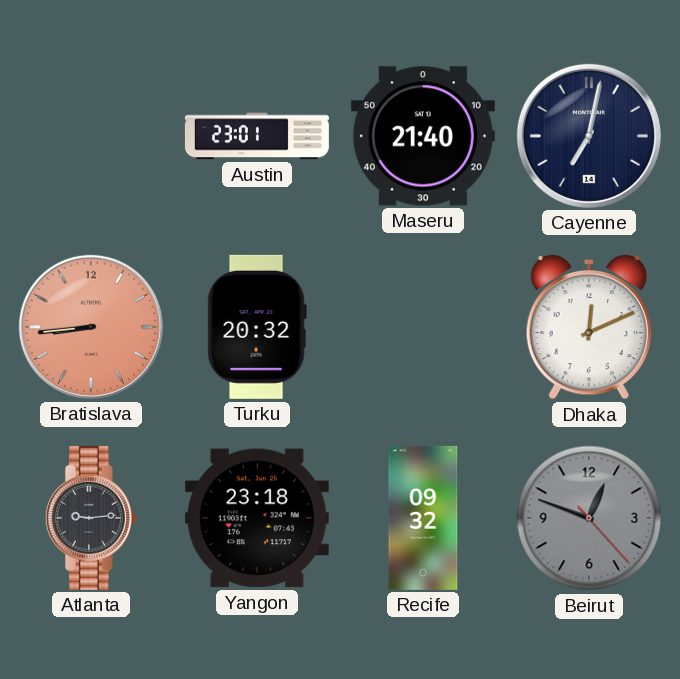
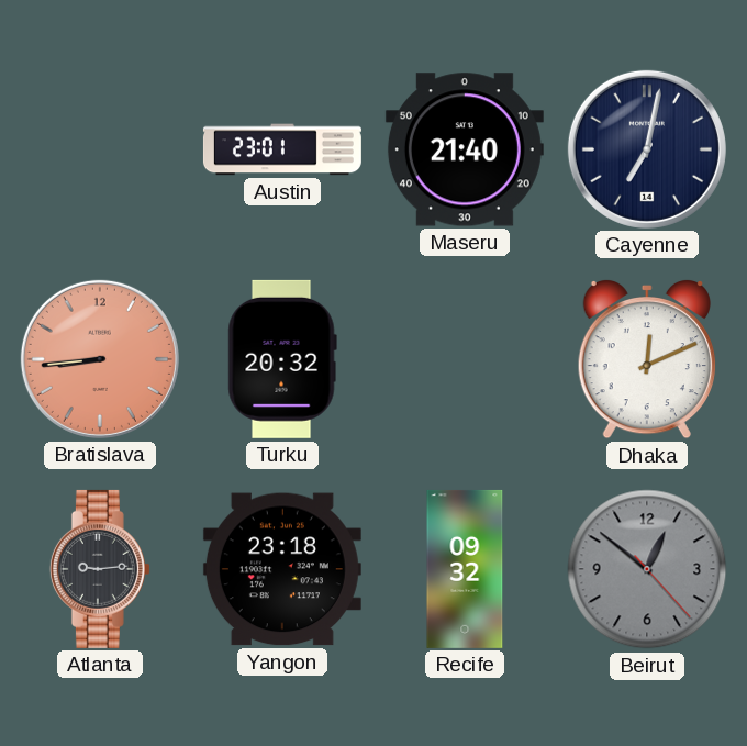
Beirut: 12:48 -> 12:51 (647, 569)
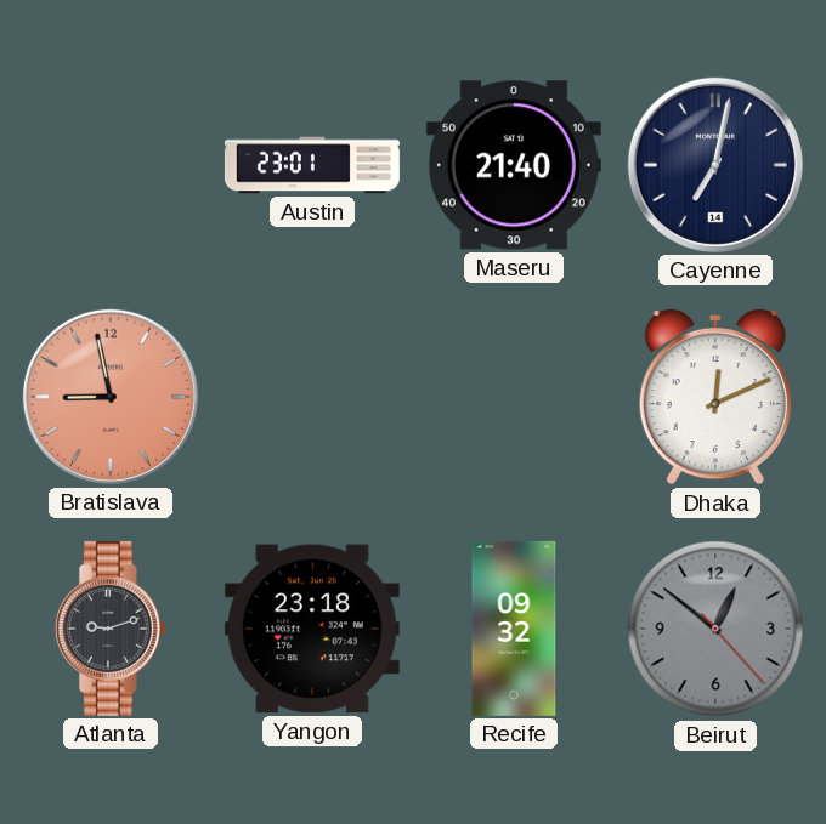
Bratislava: 8:44 -> 8:58 (111, 397)
Turku: 20:32 -> none (282, 359)
Atlanta: 9:14 -> 9:12 (111, 629)
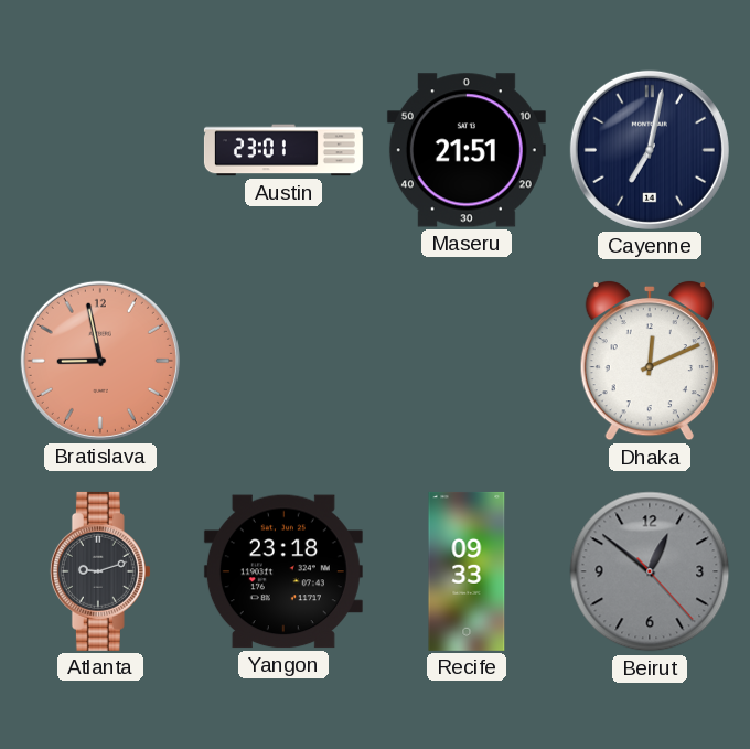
Maseru: 21:40 -> 21:51 (467, 150)
Recife: 09:32 -> 09:33 (467, 571)
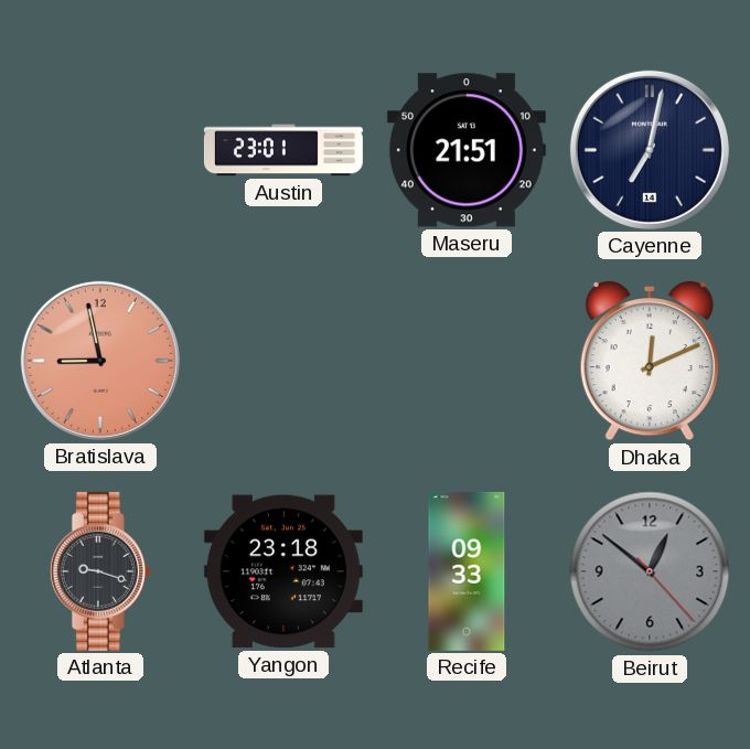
Atlanta: 9:12 -> 9:18 (100, 571)
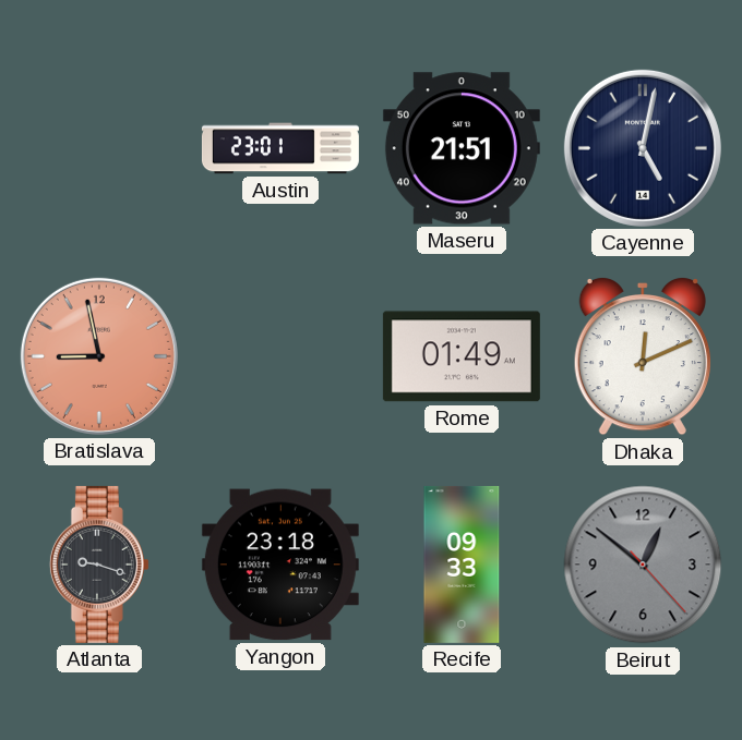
Cayenne: 7:02 -> 5:02 (643, 148)
Rome: none -> 01:49 (462, 356)
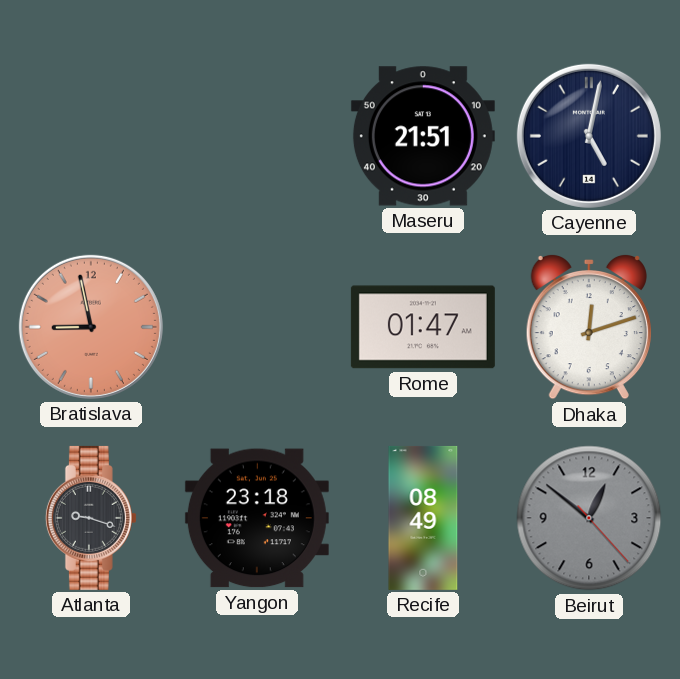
Austin: 23:01 -> none (280, 148)
Rome: 01:49 -> 01:47 (423, 327)
Dhaka: 12:11 -> 12:12 (589, 327)
Recife: 09:33 -> 08:49 (423, 518)
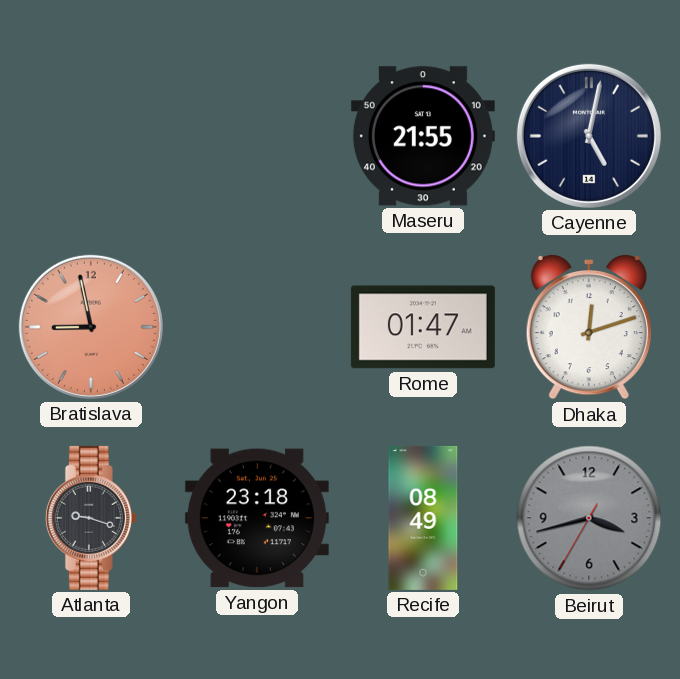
Maseru: 21:51 -> 21:55 (423, 136)
Beirut: 12:51 -> 3:42 (589, 518)
